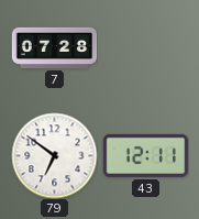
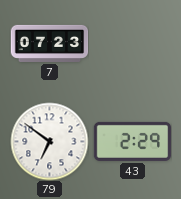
7: 07:28 -> 07:23 (49, 43)
43: 12:11 -> 2:29 (132, 141)
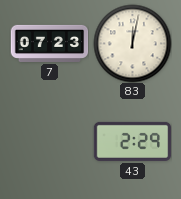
83: none -> 12:02 (132, 43)
79: 6:51 -> none (49, 141)
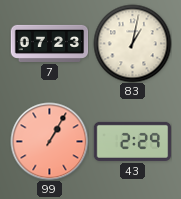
83: 12:02 -> 1:02 (132, 43)
99: none -> 1:05 (49, 141)
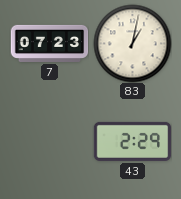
99: 1:05 -> none (49, 141)
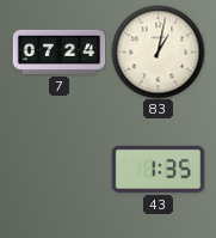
7: 07:23 -> 07:24 (58, 51)
43: 2:29 -> 1:35 (158, 169)
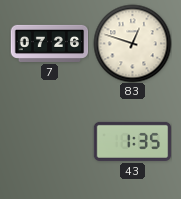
7: 07:24 -> 07:26 (49, 43)
83: 1:02 -> 12:48 (132, 43)
